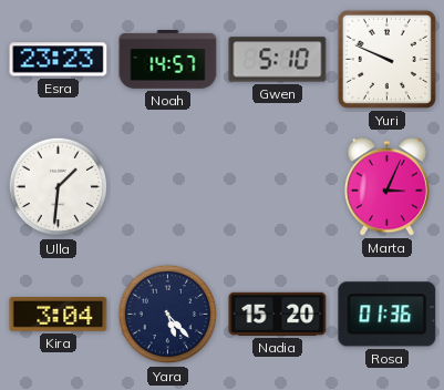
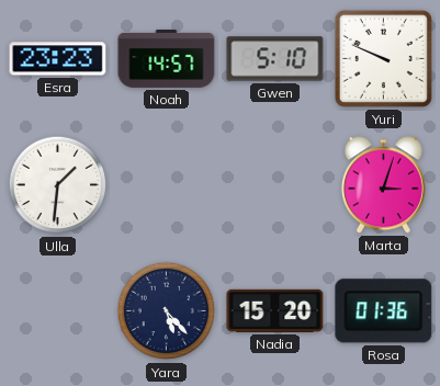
Marta: 3:04 -> 3:03 (383, 185)
Kira: 3:04 -> none (59, 315)
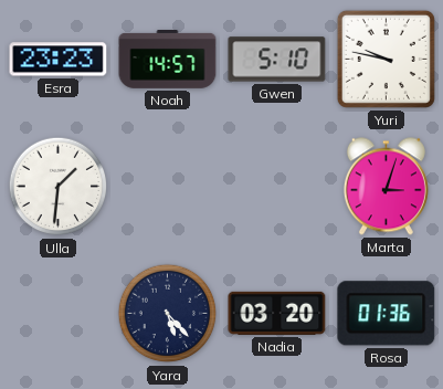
Yuri: 9:49 -> 9:47 (386, 59)
Nadia: 15:20 -> 03:20 (277, 313)
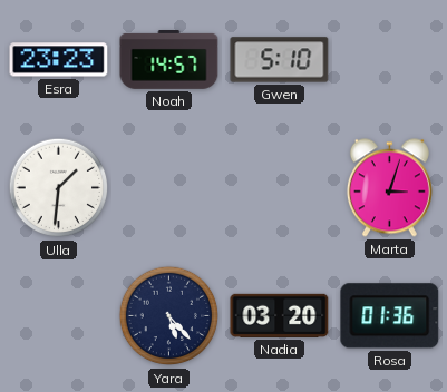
Yuri: 9:47 -> none (386, 59)
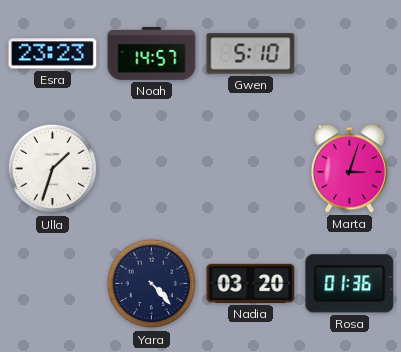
Ulla: 1:31 -> 1:33 (53, 169)
Yara: 5:23 -> 4:23 (152, 284)
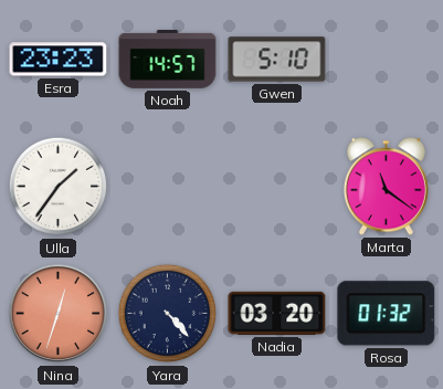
Ulla: 1:33 -> 1:36 (59, 187)
Marta: 3:03 -> 11:21 (386, 187)
Nina: none -> 12:33 (59, 314)
Rosa: 01:36 -> 01:32 (387, 314)
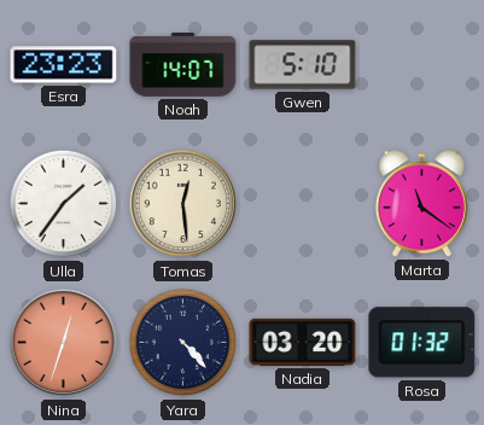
Noah: 14:57 -> 14:07 (183, 65)
Tomas: none -> 12:29 (183, 204)
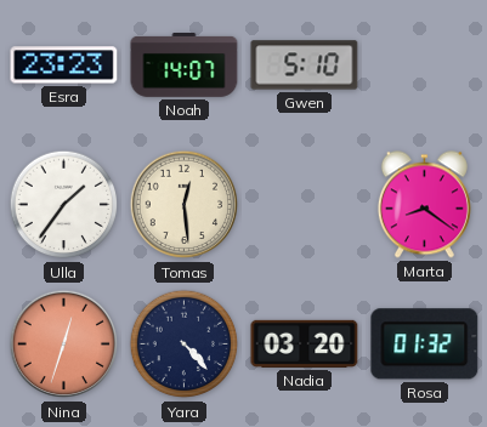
Marta: 11:21 -> 8:21 (424, 205)
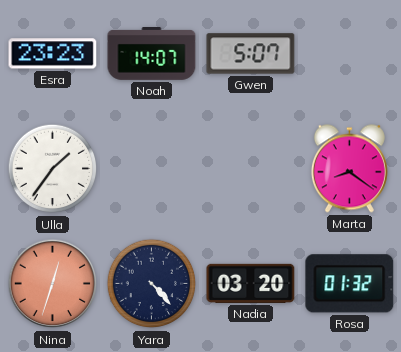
Gwen: 5:10 -> 5:07 (251, 54)
Tomas: 12:29 -> none (185, 205)
